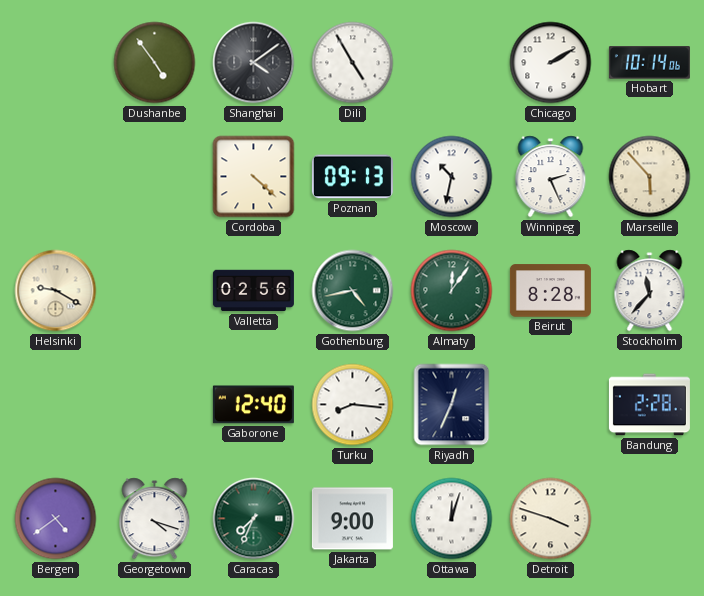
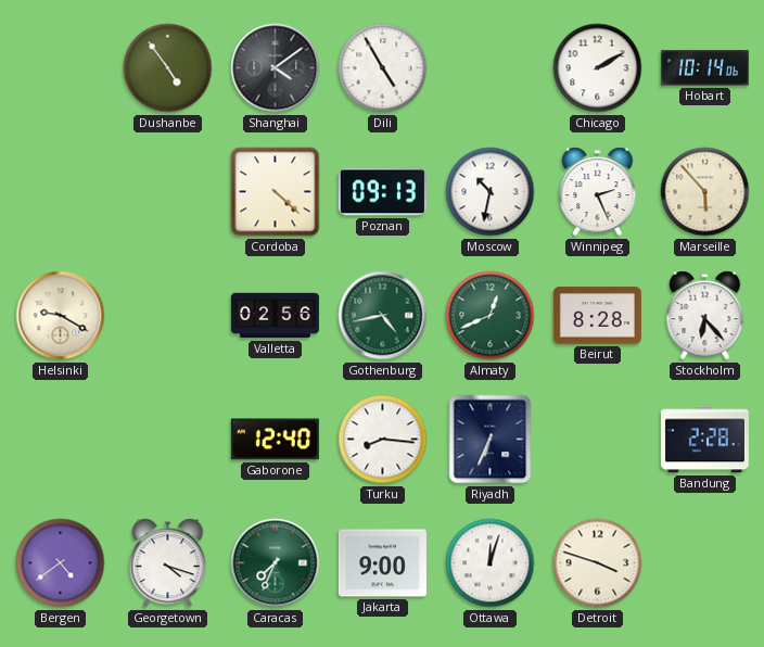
Almaty: 12:06 -> 12:41 (491, 316)
Stockholm: 11:37 -> 6:23 (705, 316)
Riyadh: 12:34 -> 6:34 (491, 440)
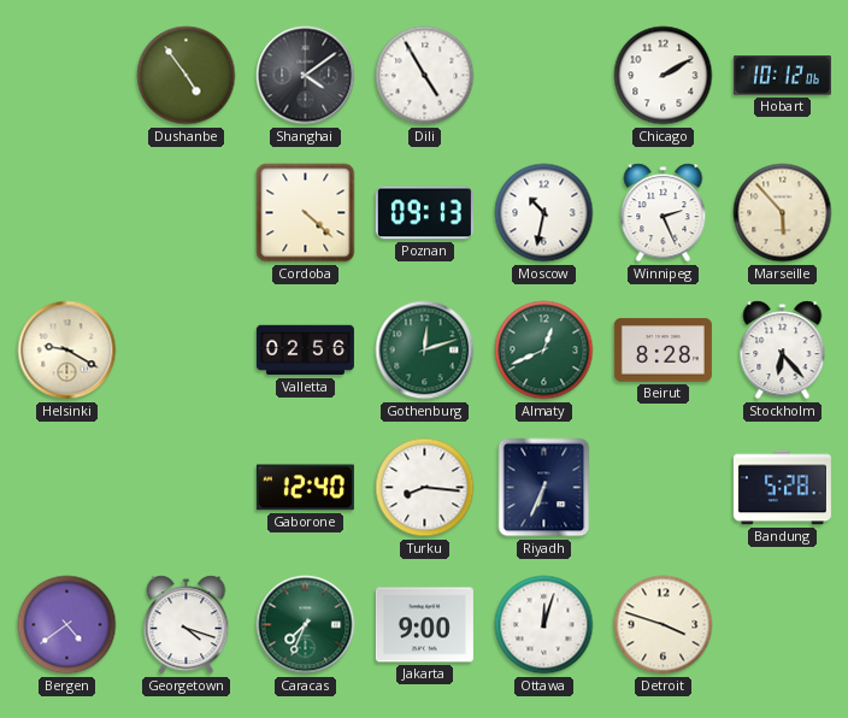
Hobart: 10:14 -> 10:12 (782, 76)
Gothenburg: 4:43 -> 12:12 (425, 351)
Bandung: 2:28 -> 5:28 (782, 488)
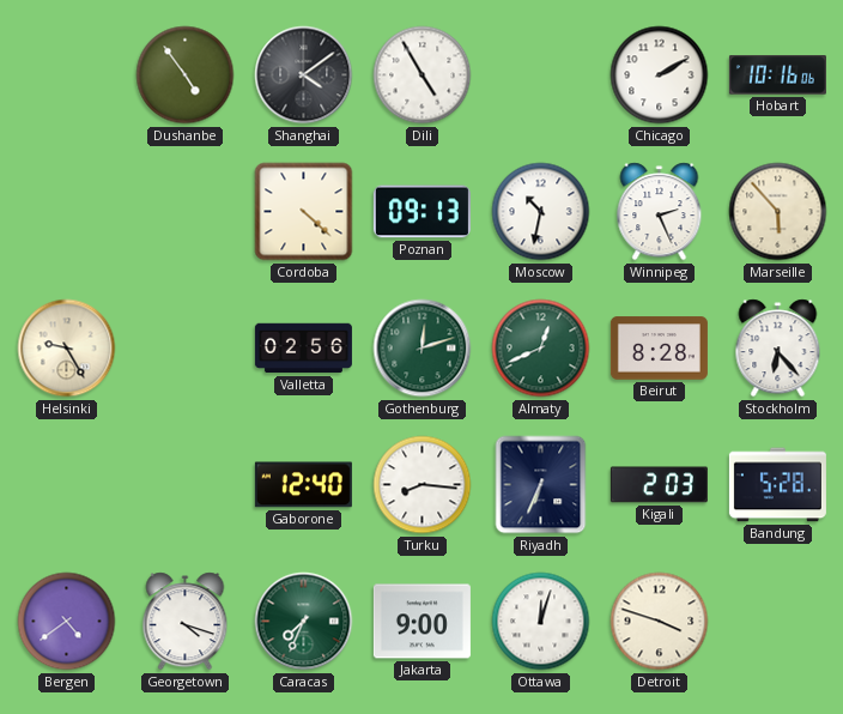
Hobart: 10:12 -> 10:16 (777, 75)
Helsinki: 9:20 -> 9:25 (67, 349)
Kigali: none -> 2:03 (659, 485)
